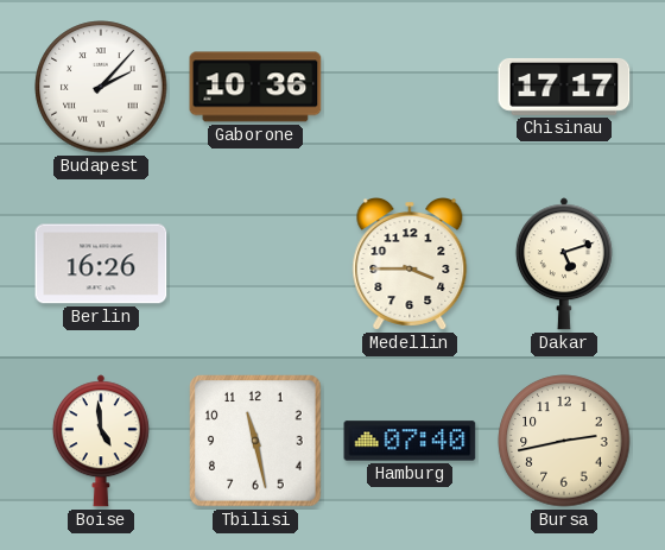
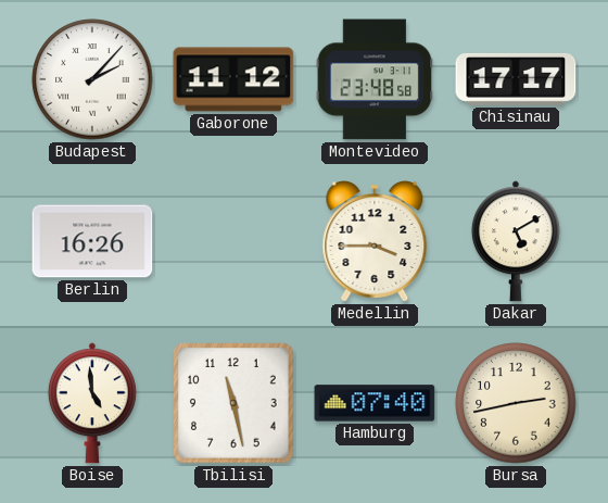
Gaborone: 10:36 -> 11:12 (233, 79)
Montevideo: none -> 23:48 (375, 79)
Dakar: 5:12 -> 5:10 (516, 241)
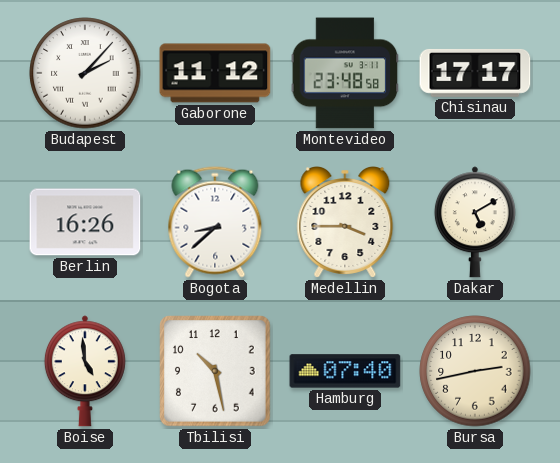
Bogota: none -> 8:38 (215, 222)
Tbilisi: 11:28 -> 10:28 (215, 371)
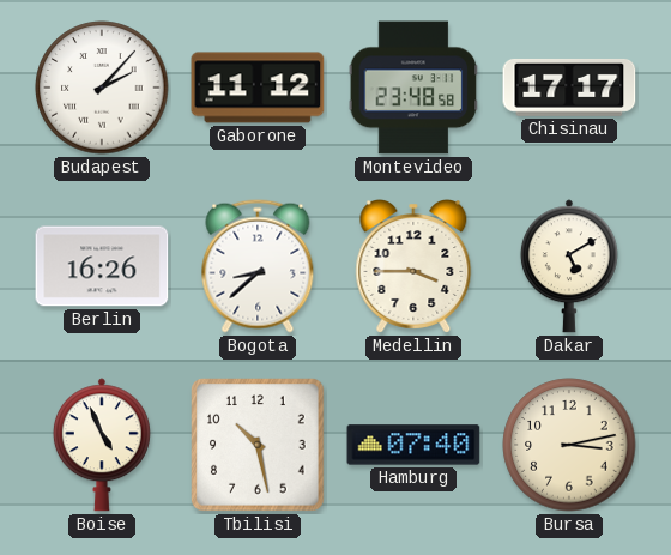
Boise: 4:59 -> 4:56 (102, 445)
Bursa: 2:43 -> 3:13 (569, 445)
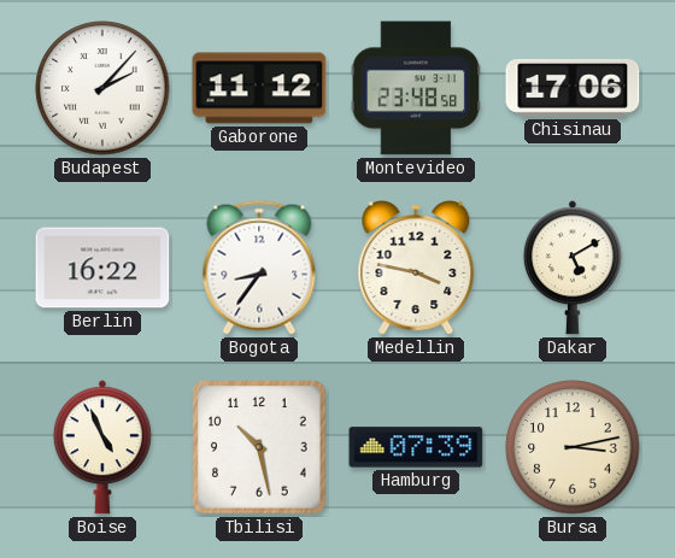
Chisinau: 17:17 -> 17:06 (573, 88)
Berlin: 16:26 -> 16:22 (102, 268)
Bogota: 8:38 -> 8:36 (259, 268)
Medellin: 3:45 -> 3:47 (416, 269)
Hamburg: 07:40 -> 07:39 (416, 447)
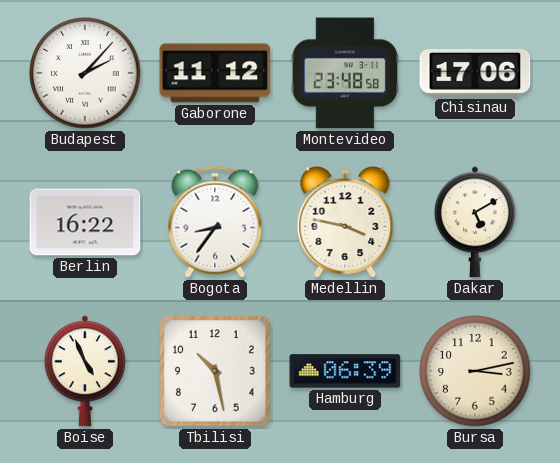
Hamburg: 07:39 -> 06:39 (345, 371)
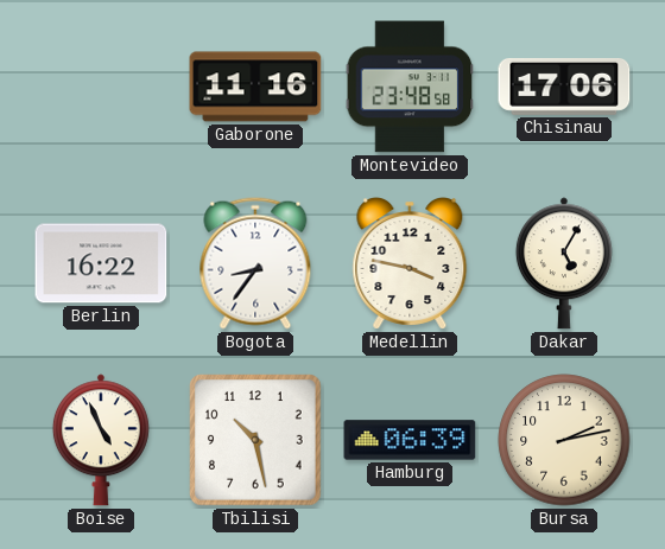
Budapest: 2:07 -> none (85, 73)
Gaborone: 11:12 -> 11:16 (255, 87)
Dakar: 5:10 -> 5:05 (564, 263)
Bursa: 3:13 -> 2:13 (564, 440)
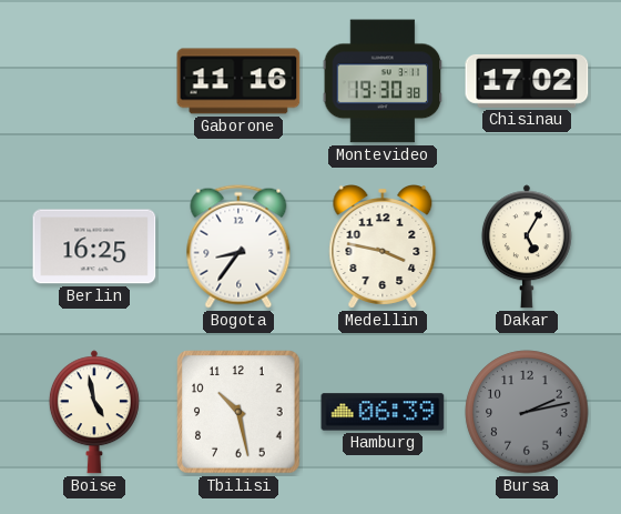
Montevideo: 23:48 -> 19:30 (383, 81)
Chisinau: 17:06 -> 17:02 (527, 81)
Berlin: 16:22 -> 16:25 (94, 246)
Boise: 4:56 -> 4:58 (94, 412)
Bursa dial: cream -> grey (527, 412)
